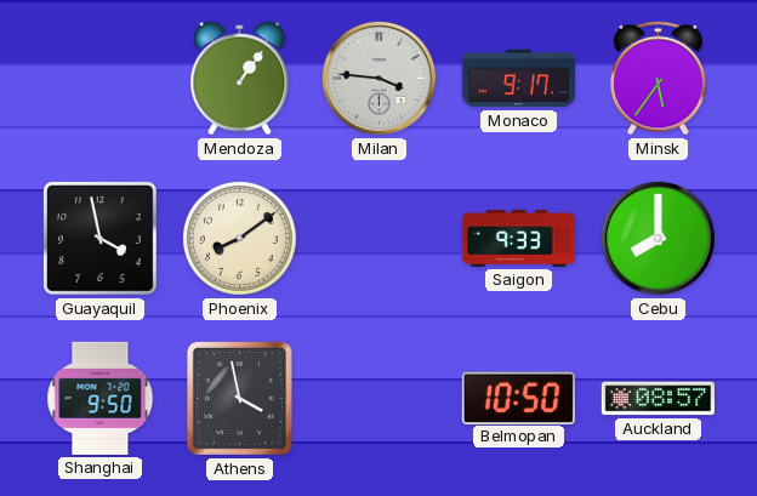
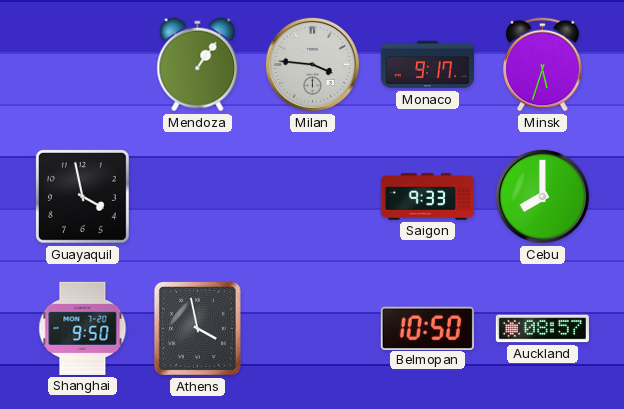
Minsk: 5:36 -> 5:33 (543, 65)
Phoenix: 8:09 -> none (239, 238)
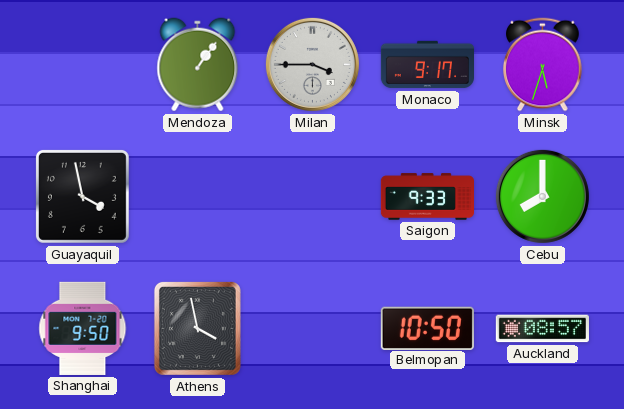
Milan: 3:46 -> 3:45 (312, 64)
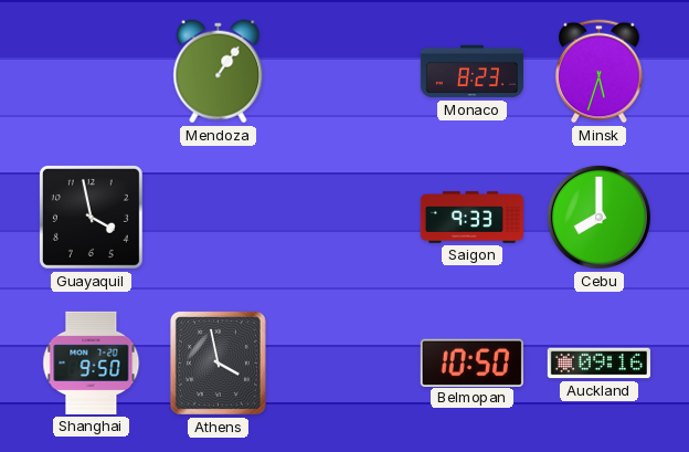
Milan: 3:45 -> none (312, 64)
Monaco: 9:17 -> 8:23 (471, 72)
Auckland: 08:57 -> 09:16 (598, 364)
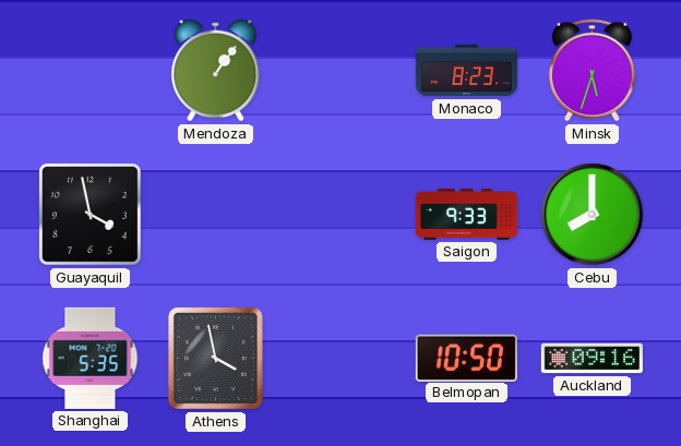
Shanghai: 9:50 -> 5:35 (91, 358)
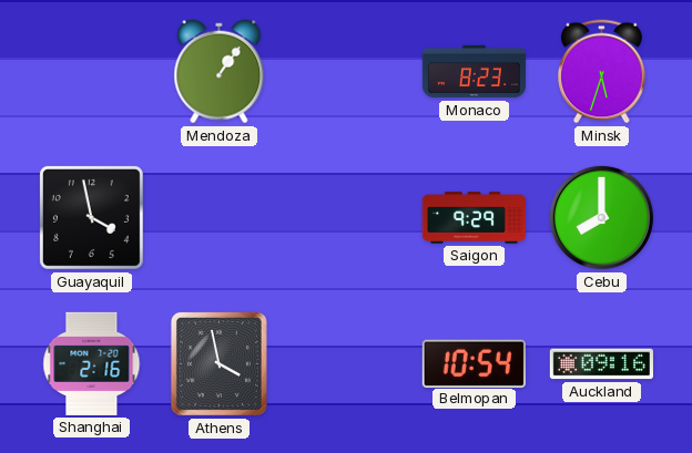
Saigon: 9:33 -> 9:29 (474, 218)
Shanghai: 5:35 -> 2:16 (92, 363)
Belmopan: 10:50 -> 10:54 (474, 363)
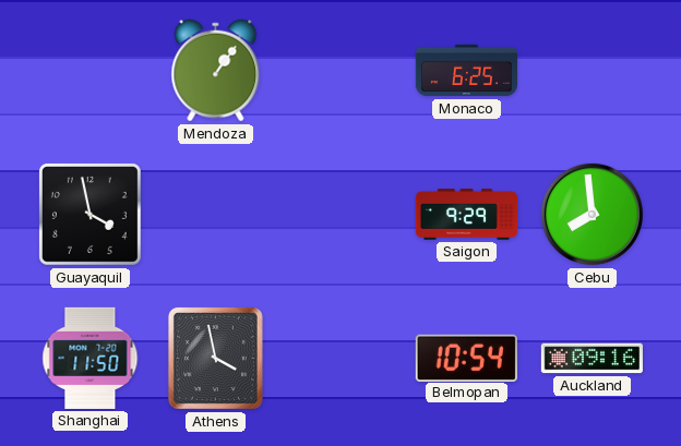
Monaco: 8:23 -> 6:25 (466, 71)
Minsk: 5:33 -> none (602, 72)
Cebu: 8:00 -> 7:59 (592, 214)
Shanghai: 2:16 -> 11:50 (91, 358)
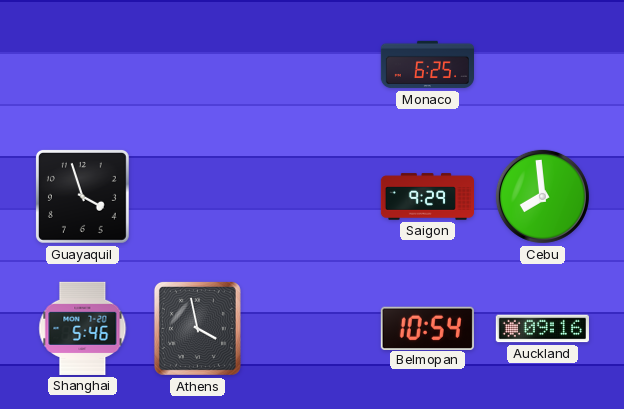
Mendoza: 1:06 -> none (216, 71)
Guayaquil: 3:58 -> 3:57 (82, 196)
Shanghai: 11:50 -> 5:46 (83, 328)
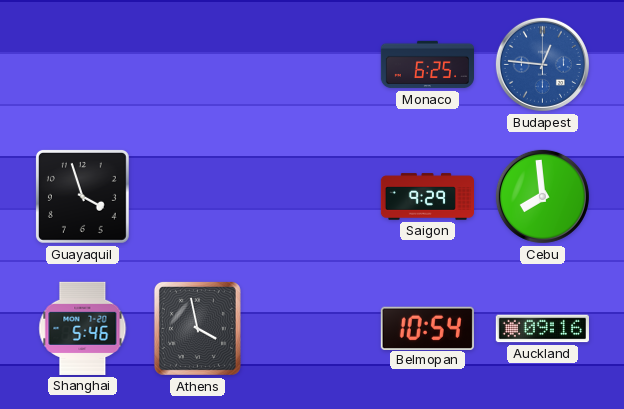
Budapest: none -> 12:46 (542, 64)
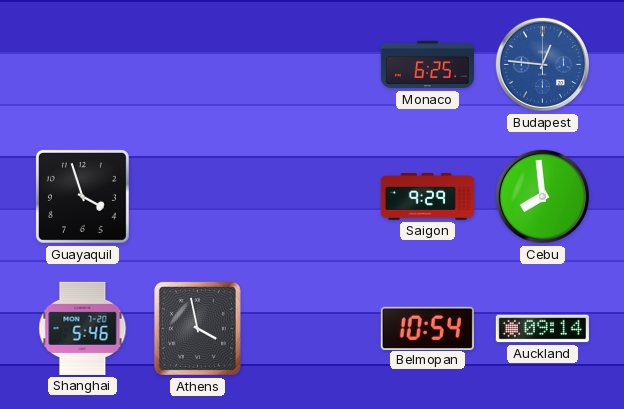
Auckland: 09:16 -> 09:14 (542, 329)
